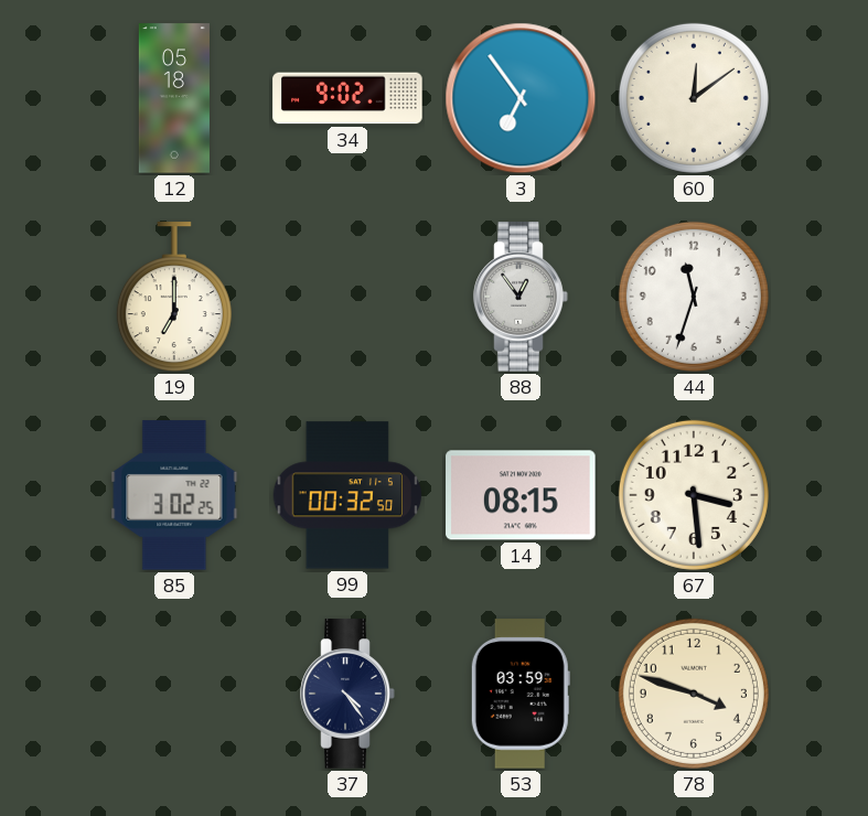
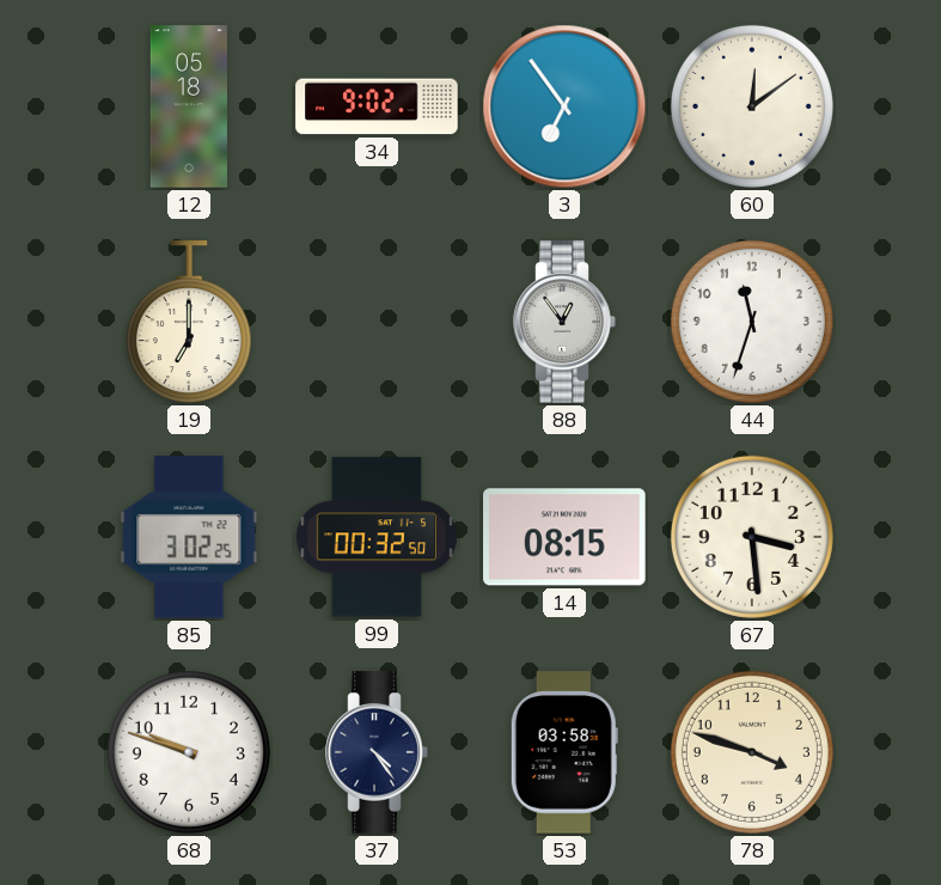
68: none -> 9:48 (189, 752)
53: 03:59 -> 03:58 (564, 752)
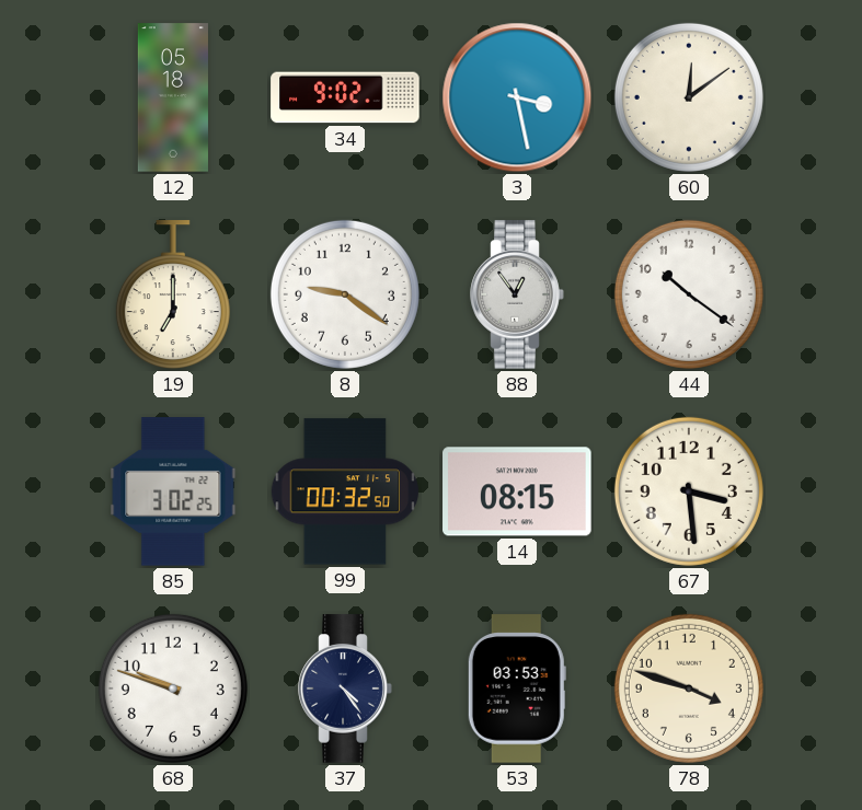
3: 6:54 -> 3:28 (517, 97)
8: none -> 9:21 (345, 294)
44: 11:33 -> 10:21 (689, 294)
53: 03:58 -> 03:53 (517, 688)
